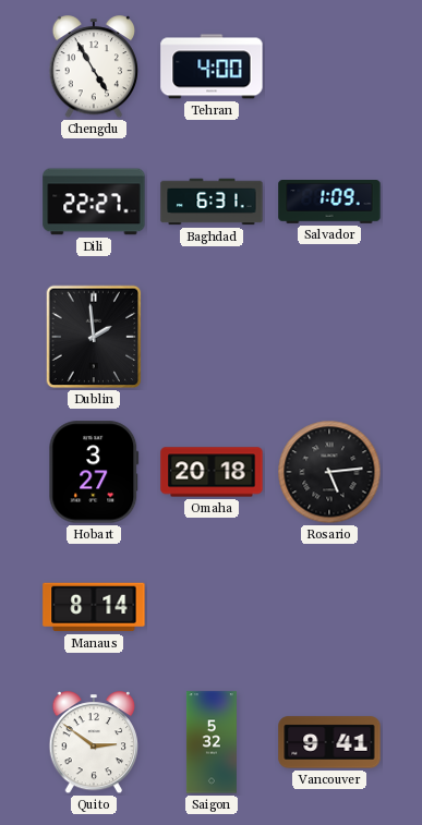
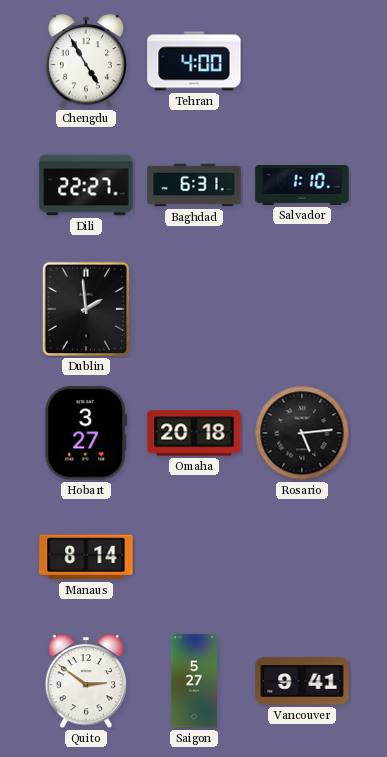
Salvador: 1:09 -> 1:10 (302, 186)
Saigon: 5:32 -> 5:27 (194, 681)
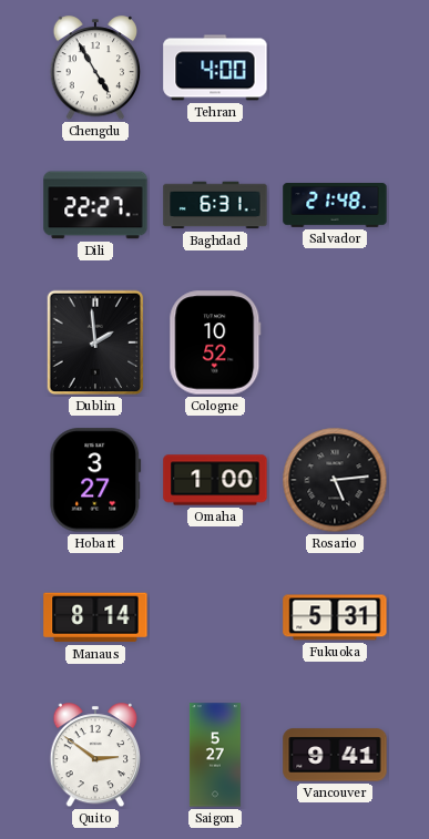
Salvador: 1:10 -> 21:48 (335, 206)
Cologne: none -> 10:52 (215, 342)
Omaha: 20:18 -> 1:00 (215, 480)
Fukuoka: none -> 5:31 (335, 617)
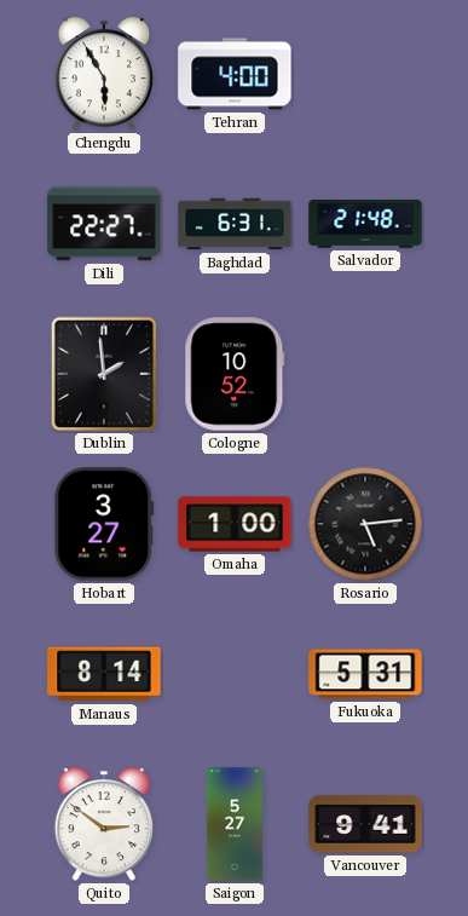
Chengdu: 4:55 -> 5:55 (104, 75)
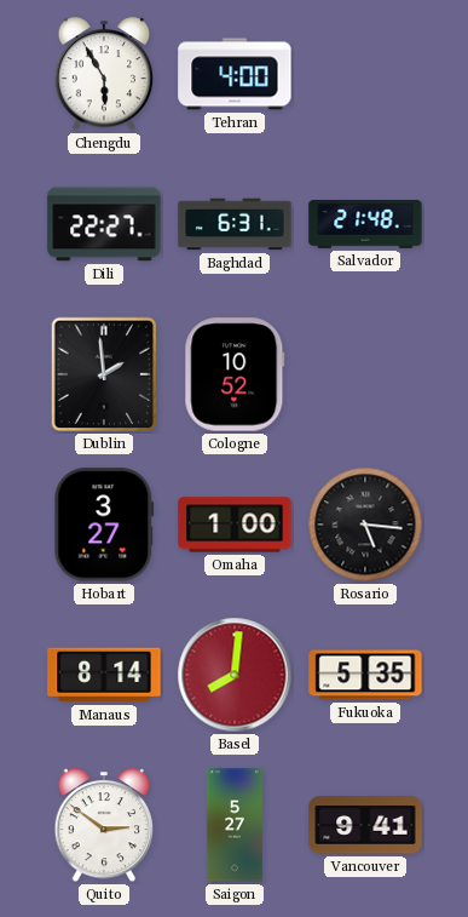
Rosario: 5:14 -> 5:16 (365, 525)
Basel: none -> 8:01 (235, 675)
Fukuoka: 5:31 -> 5:35 (365, 675)
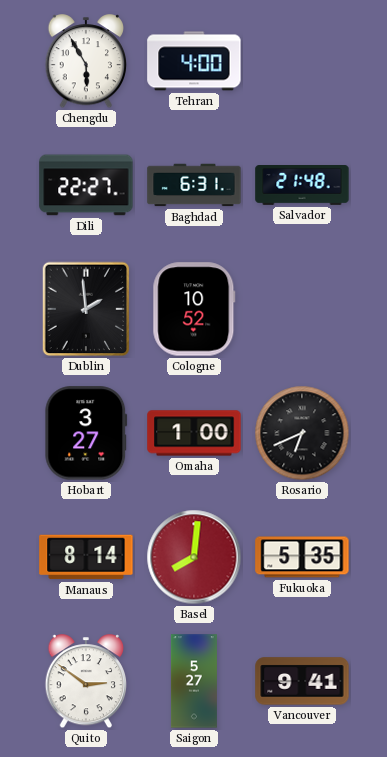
Rosario: 5:16 -> 6:41 (302, 433)
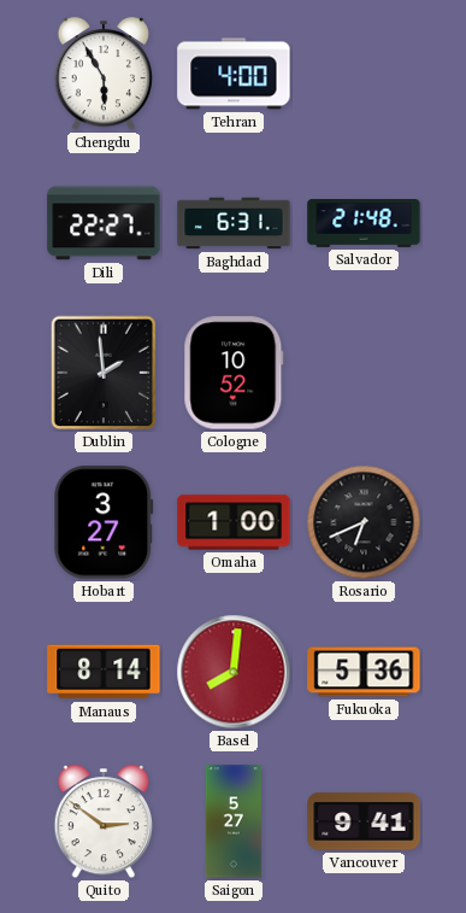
Fukuoka: 5:35 -> 5:36 (364, 672)
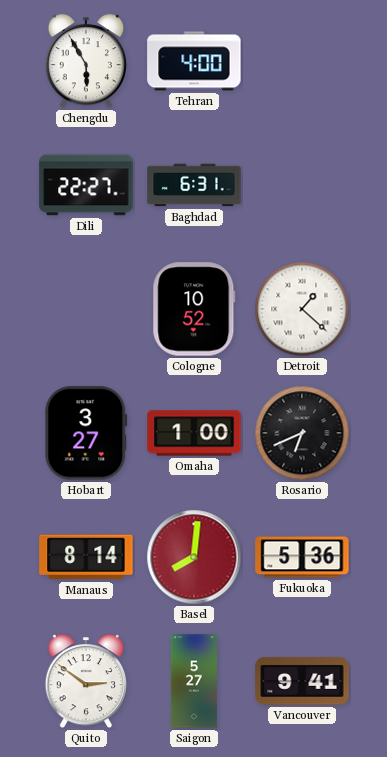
Salvador: 21:48 -> none (364, 224)
Dublin: 1:59 -> none (104, 373)
Detroit: none -> 1:22 (302, 309)
